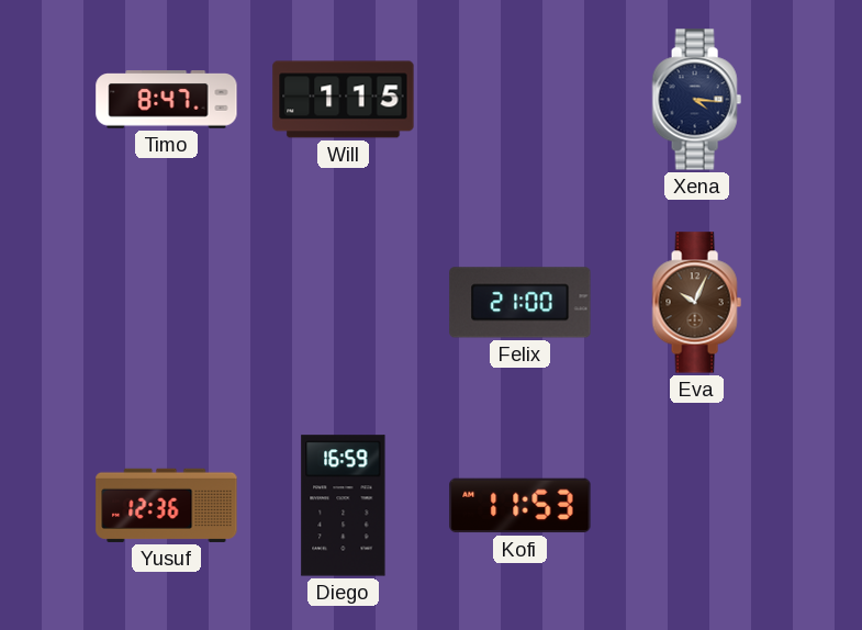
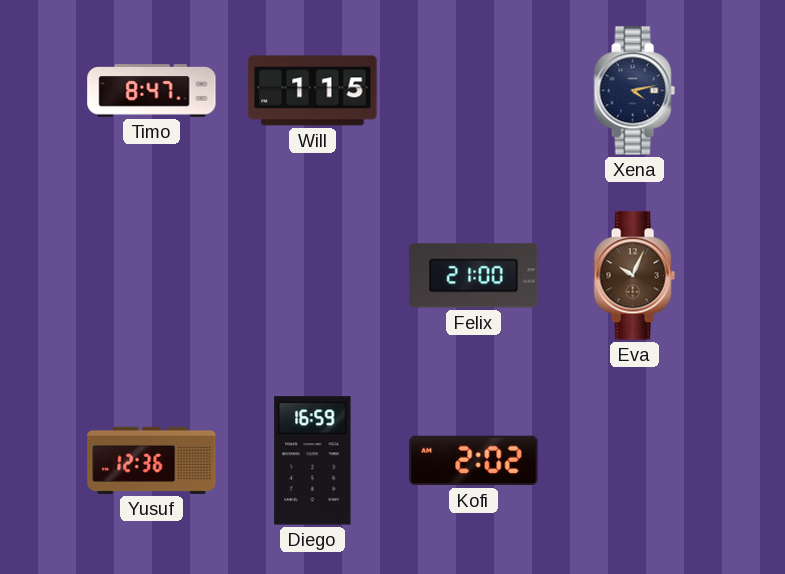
Xena: 4:16 -> 4:13 (634, 91)
Kofi: 11:53 -> 2:02 (474, 461)
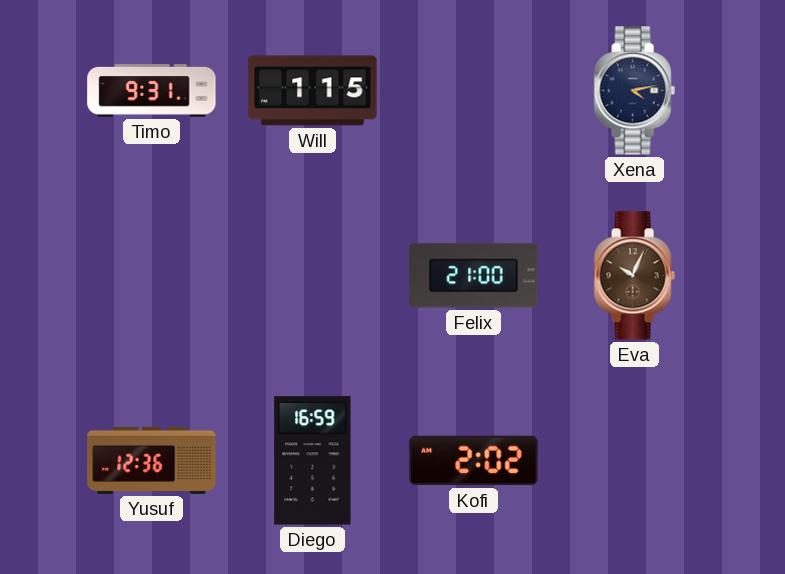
Timo: 8:47 -> 9:31 (152, 91)
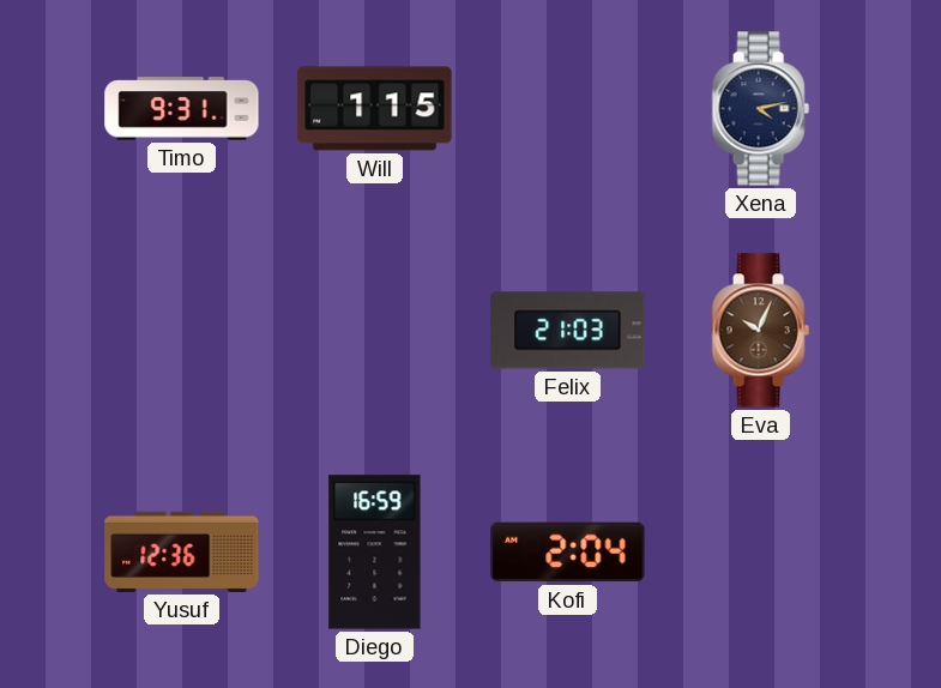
Felix: 21:00 -> 21:03 (568, 331)
Kofi: 2:02 -> 2:04 (568, 553)
